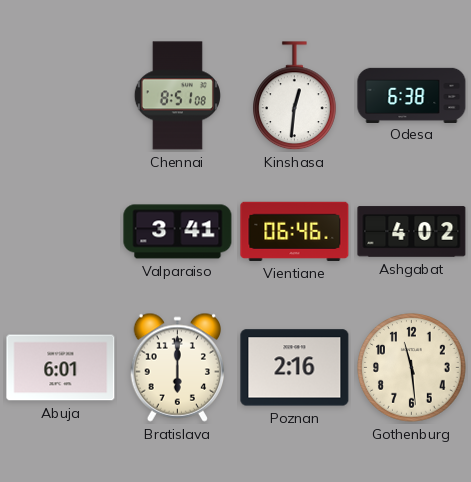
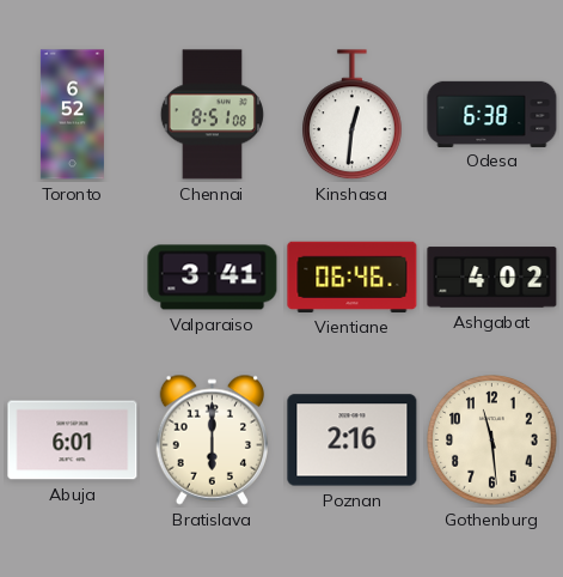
Toronto: none -> 6:52 (72, 115)
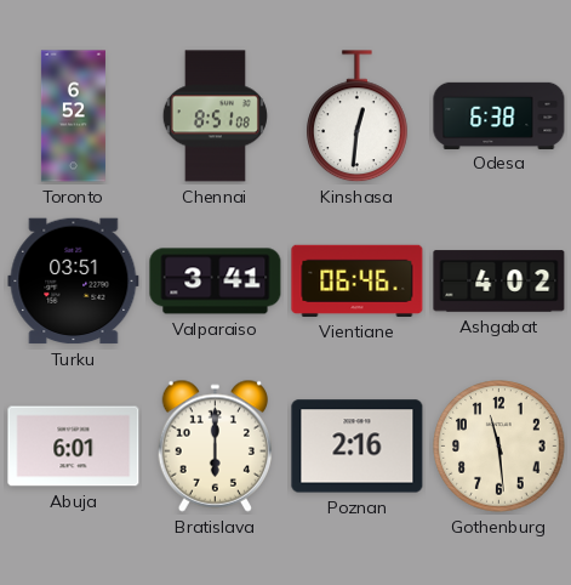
Turku: none -> 03:51 (74, 282)
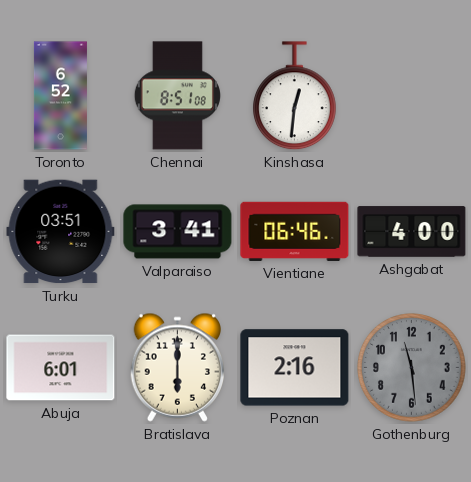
Odesa: 6:38 -> none (499, 115)
Ashgabat: 4:02 -> 4:00 (412, 232)
Gothenburg dial: cream -> grey (412, 368)
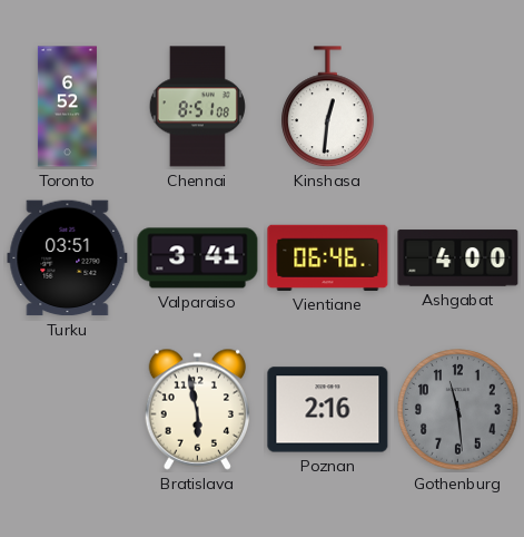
Abuja: 6:01 -> none (61, 368)
Bratislava: 6:00 -> 5:58 (197, 409)
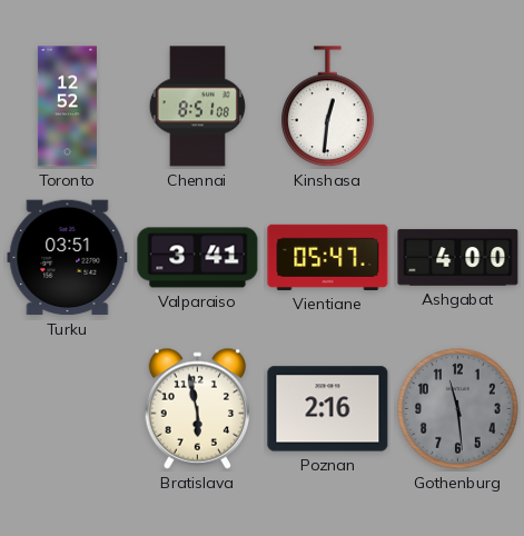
Toronto: 6:52 -> 12:52 (67, 107)
Vientiane: 06:46 -> 05:47 (328, 257)
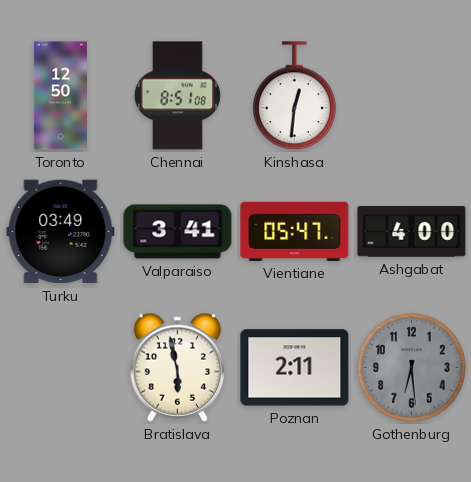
Toronto: 12:52 -> 12:50 (60, 96)
Turku: 03:51 -> 03:49 (61, 232)
Poznan: 2:16 -> 2:11 (295, 368)
Gothenburg: 11:29 -> 6:29 (412, 368)
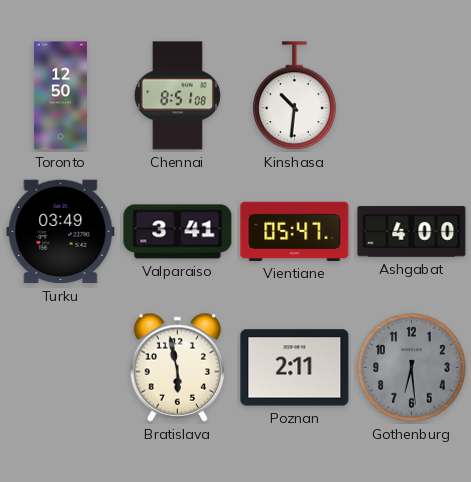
Kinshasa: 12:31 -> 10:31 (295, 96)
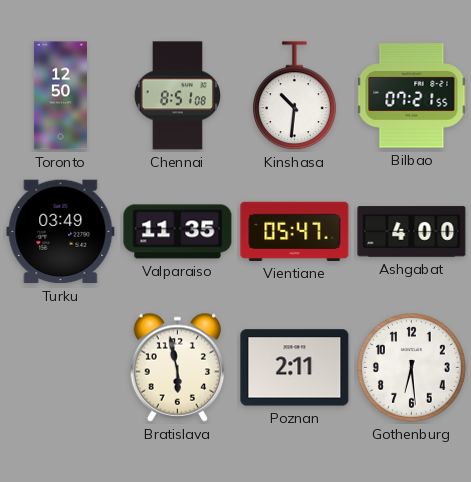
Bilbao: none -> 07:21 (412, 96)
Valparaiso: 3:41 -> 11:35 (178, 232)
Gothenburg dial: grey -> white (412, 368)
